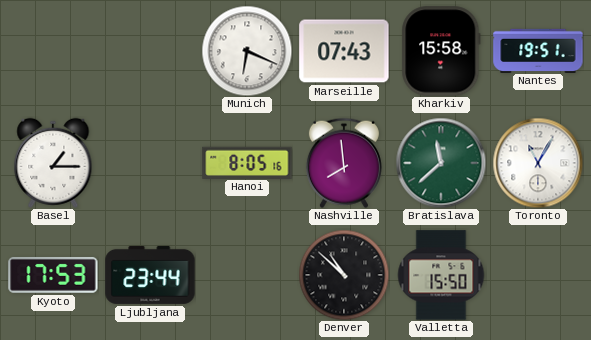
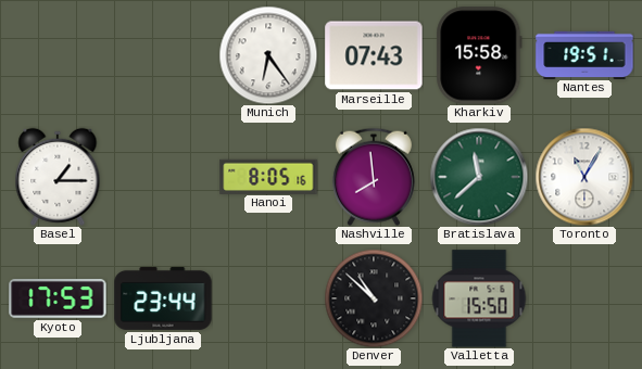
Munich: 6:19 -> 6:24 (268, 55)
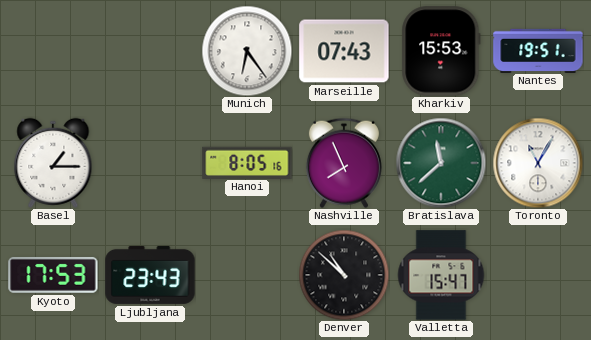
Kharkiv: 15:58 -> 15:53 (441, 51)
Nashville: 7:59 -> 7:56 (344, 163)
Ljubljana: 23:44 -> 23:43 (150, 275)
Valletta: 15:50 -> 15:47 (441, 275)
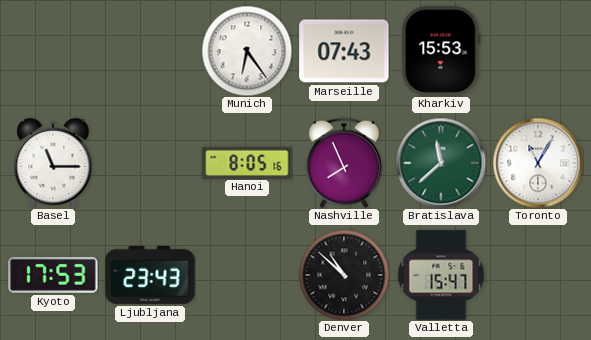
Nantes: 19:51 -> none (538, 50)
Basel: 1:15 -> 11:15 (53, 163)
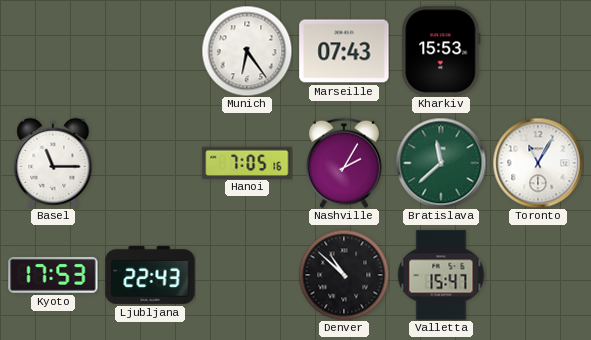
Hanoi: 8:05 -> 7:05 (247, 162)
Nashville: 7:56 -> 2:05 (344, 163)
Ljubljana: 23:43 -> 22:43 (150, 275)
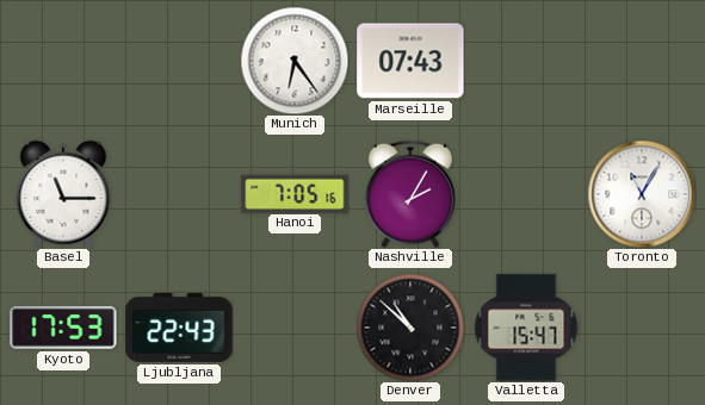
Kharkiv: 15:53 -> none (441, 51)
Bratislava: 11:38 -> none (441, 163)
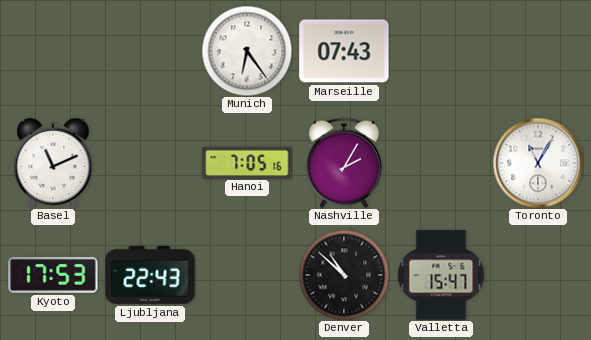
Basel: 11:15 -> 11:11 (53, 163)
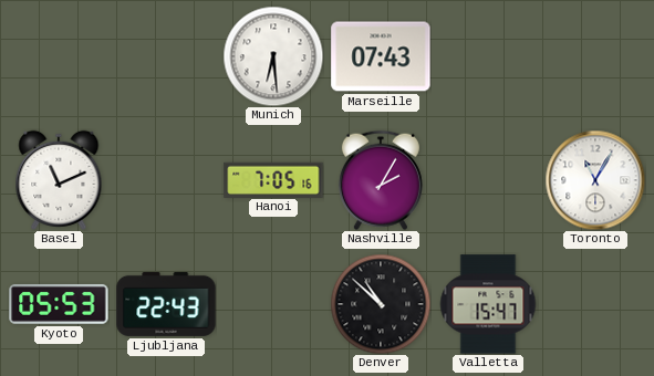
Munich: 6:24 -> 6:29 (273, 56)
Kyoto: 17:53 -> 05:53 (59, 304)
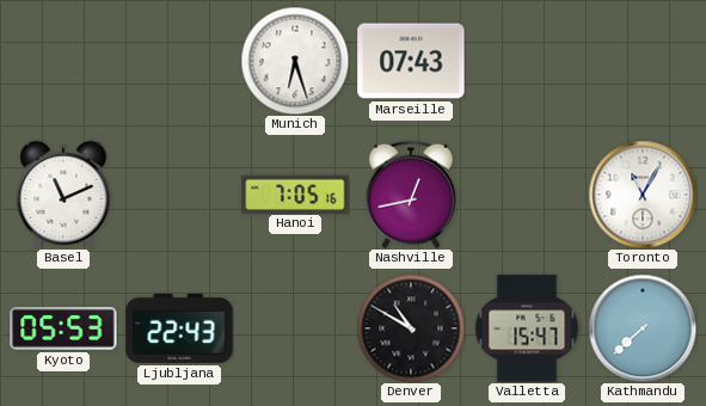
Munich: 6:29 -> 6:27 (295, 61)
Nashville: 2:05 -> 12:43 (411, 195)
Denver: 10:52 -> 10:50 (411, 328)
Kathmandu: none -> 7:38 (643, 328)
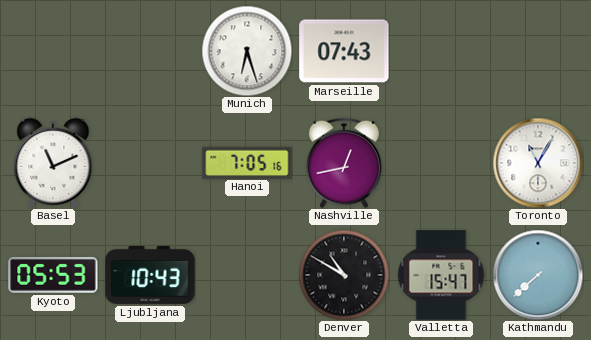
Ljubljana: 22:43 -> 10:43 (150, 275)
